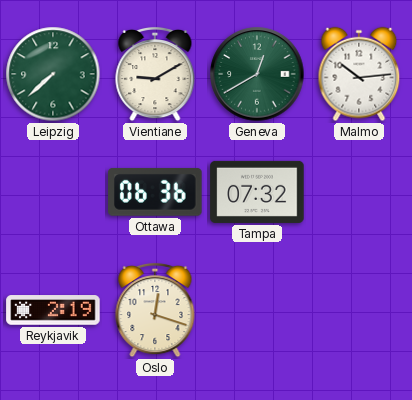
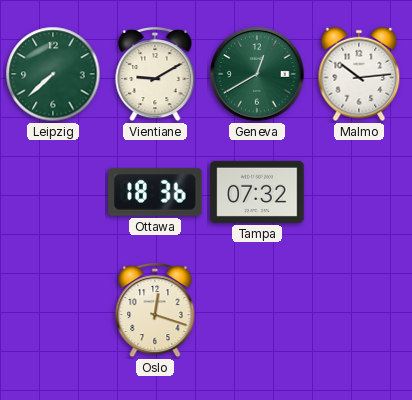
Ottawa: 06:36 -> 18:36 (155, 192)
Reykjavik: 2:19 -> none (53, 310)
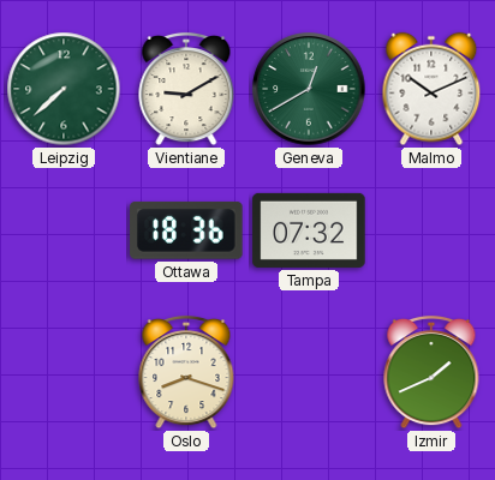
Malmo: 10:14 -> 10:11 (431, 89)
Oslo: 12:18 -> 8:18 (186, 372)
Izmir: none -> 1:41 (431, 372)
